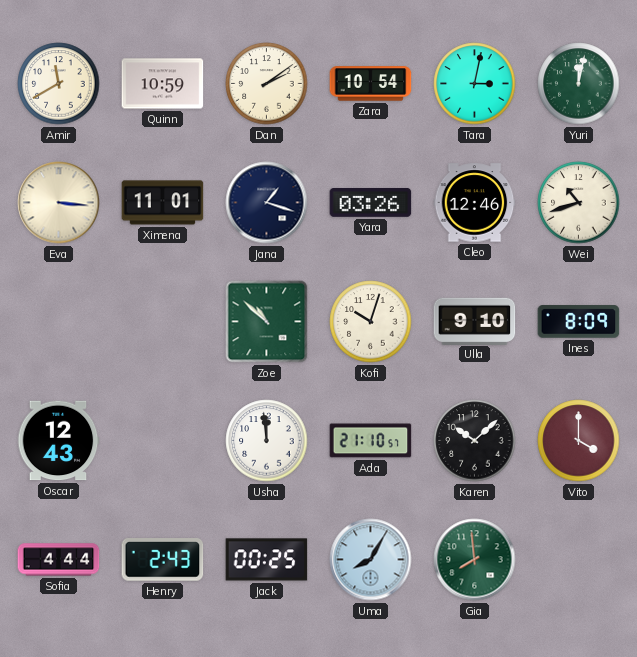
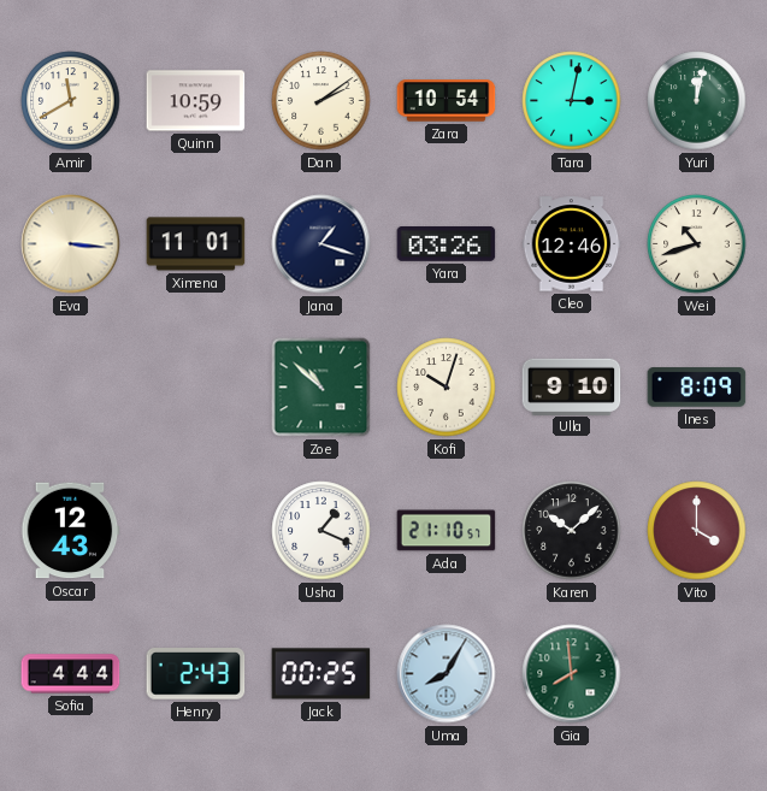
Usha: 11:59 -> 1:19 (321, 531)
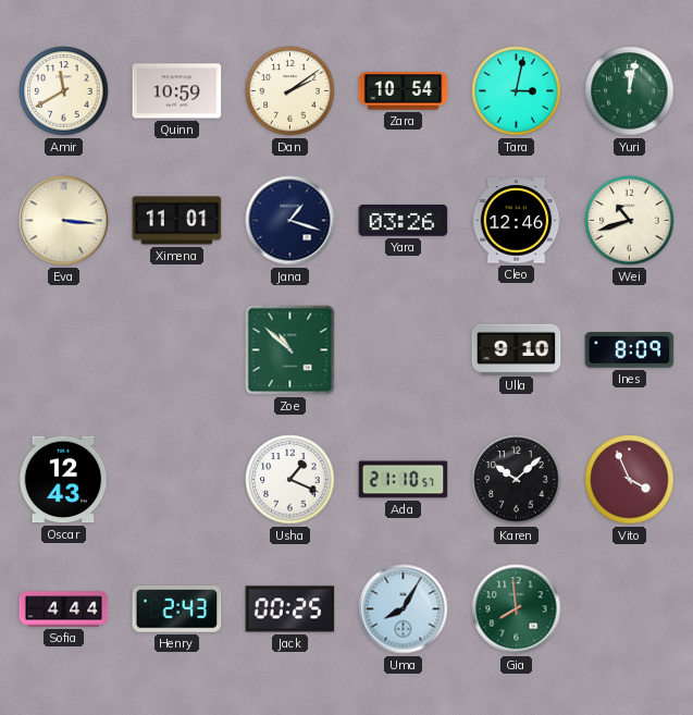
Kofi: 10:03 -> none (447, 388)
Vito: 4:00 -> 3:56 (630, 480)
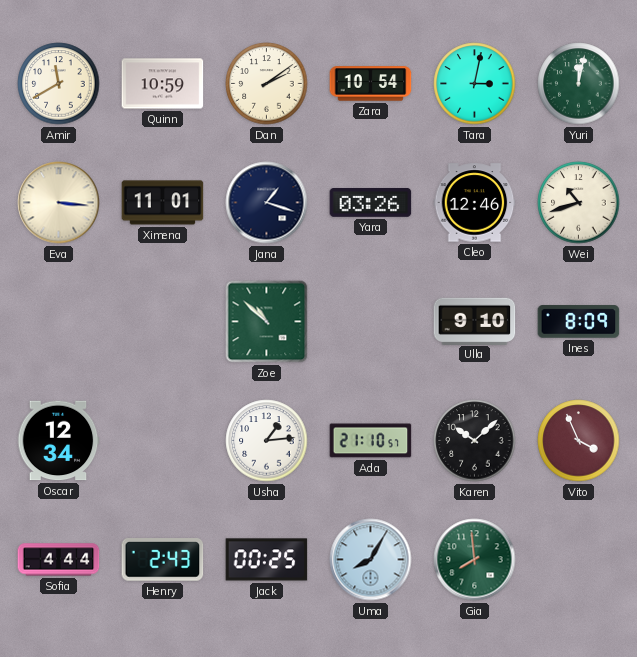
Oscar: 12:43 -> 12:34 (58, 441)
Usha: 1:19 -> 1:14 (267, 441)
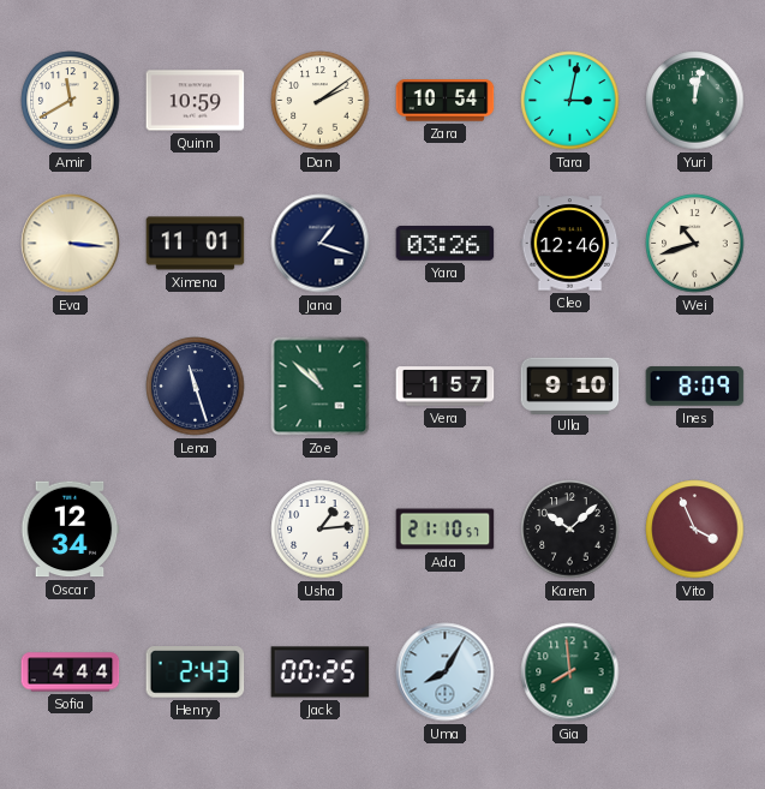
Lena: none -> 11:27 (196, 387)
Vera: none -> 1:57 (446, 387)
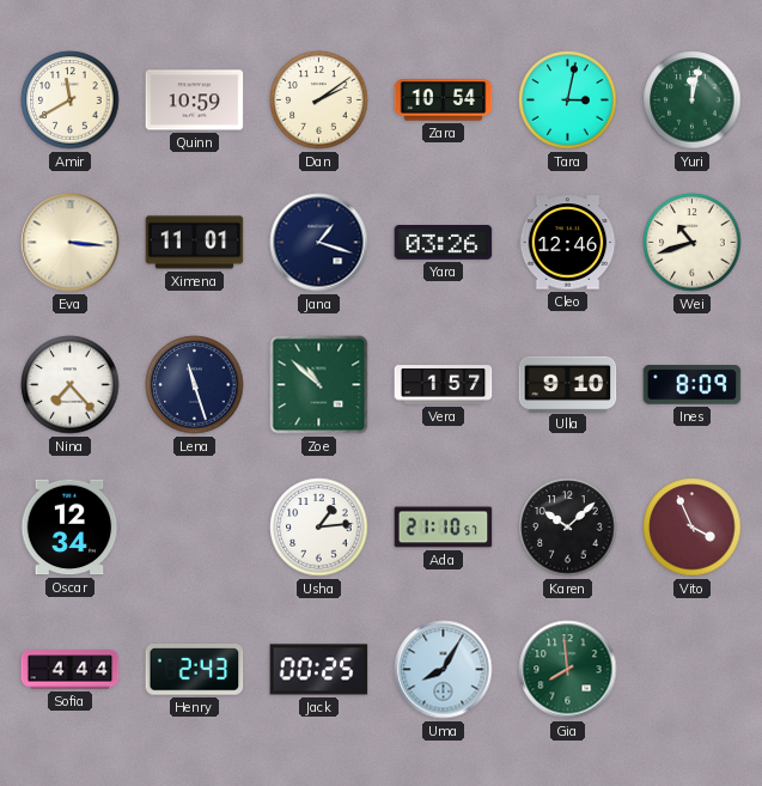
Nina: none -> 7:23 (71, 385)
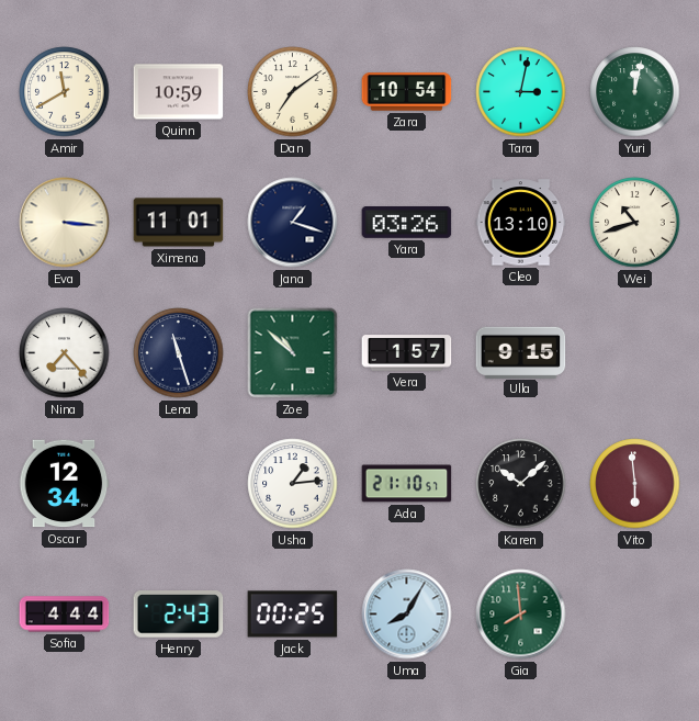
Dan: 2:09 -> 7:09 (293, 92)
Cleo: 12:46 -> 13:10 (521, 223)
Ulla: 9:10 -> 9:15 (521, 352)
Ines: 8:09 -> none (693, 385)
Vito: 3:56 -> 5:59 (635, 484)
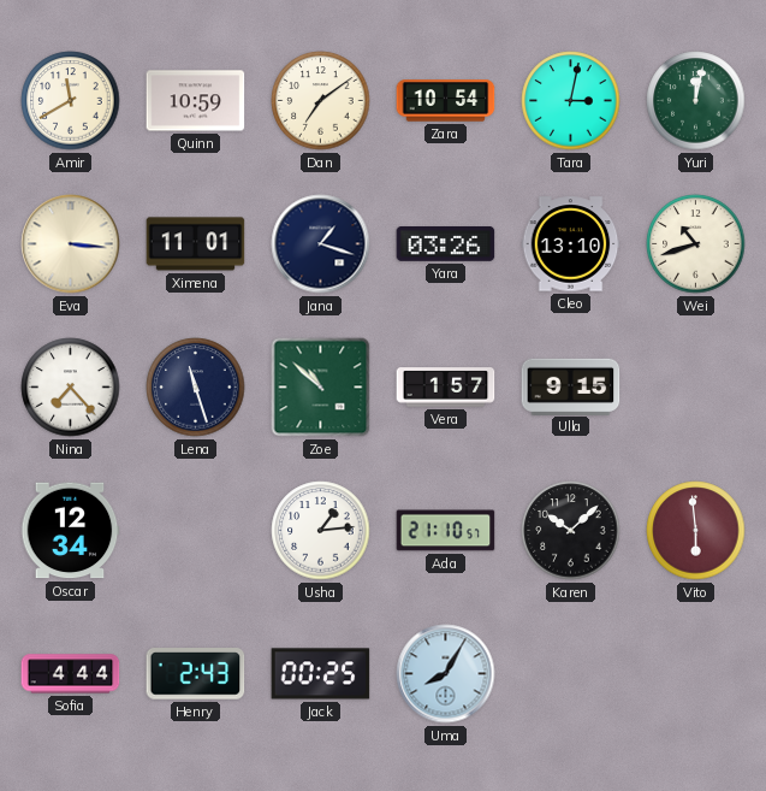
Gia: 7:59 -> none (521, 615)
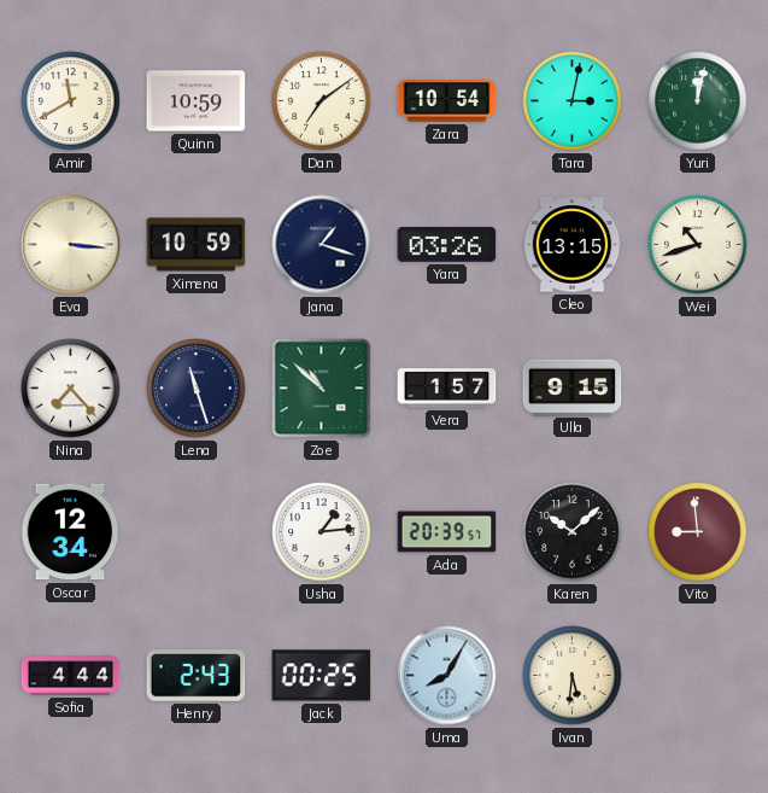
Ximena: 11:01 -> 10:59 (197, 245)
Cleo: 13:10 -> 13:15 (573, 245)
Ada: 21:10 -> 20:39 (447, 532)
Vito: 5:59 -> 8:59 (698, 532)
Ivan: none -> 5:31 (573, 676)
